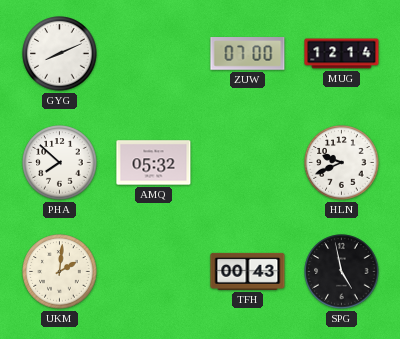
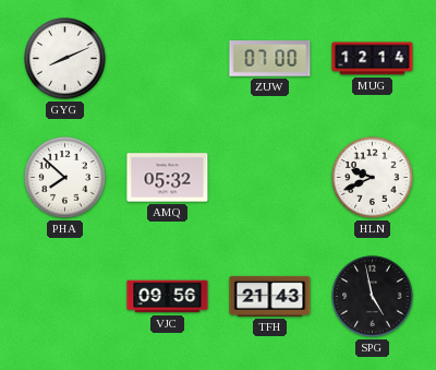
UKM: 2:01 -> none (60, 272)
VJC: none -> 09:56 (168, 297)
TFH: 00:43 -> 21:43 (270, 296)
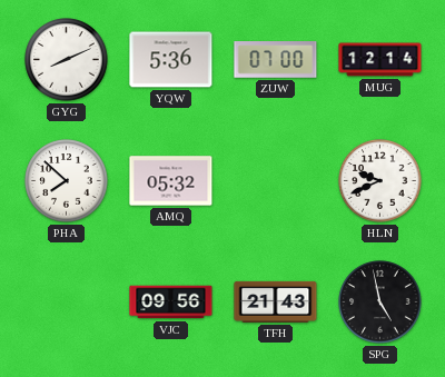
YQW: none -> 5:36 (171, 60)
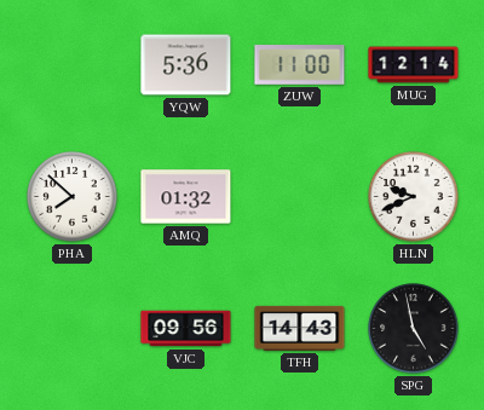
GYG: 8:11 -> none (67, 60)
ZUW: 07:00 -> 11:00 (300, 65)
AMQ: 05:32 -> 01:32 (186, 197)
TFH: 21:43 -> 14:43 (300, 328)
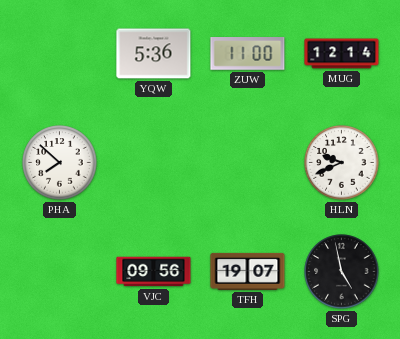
AMQ: 01:32 -> none (186, 197)
TFH: 14:43 -> 19:07 (248, 271)
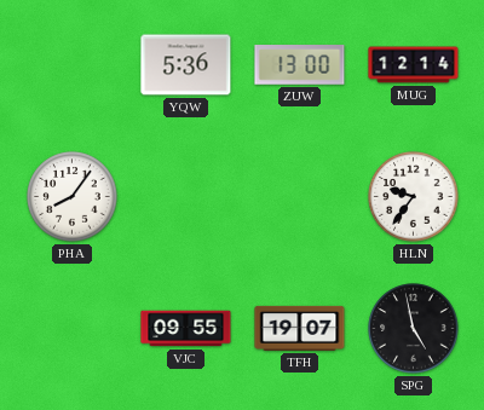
ZUW: 11:00 -> 13:00 (300, 65)
PHA: 7:52 -> 8:06 (73, 197)
HLN: 9:41 -> 9:36 (414, 197)
VJC: 09:56 -> 09:55 (186, 329)
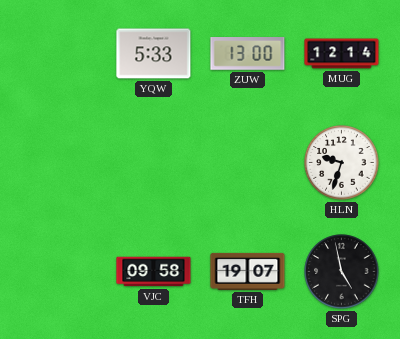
YQW: 5:36 -> 5:33 (154, 54)
PHA: 8:06 -> none (73, 197)
HLN: 9:36 -> 9:33 (342, 163)
VJC: 09:55 -> 09:58 (154, 272)
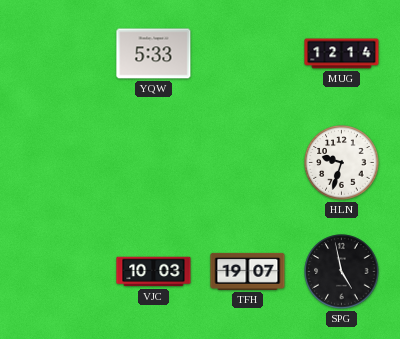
ZUW: 13:00 -> none (248, 54)
VJC: 09:58 -> 10:03 (154, 272)
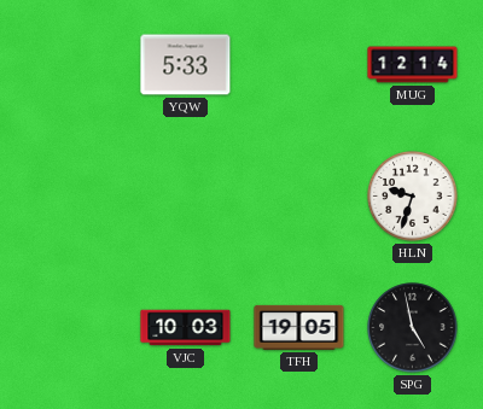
TFH: 19:07 -> 19:05 (299, 327)
